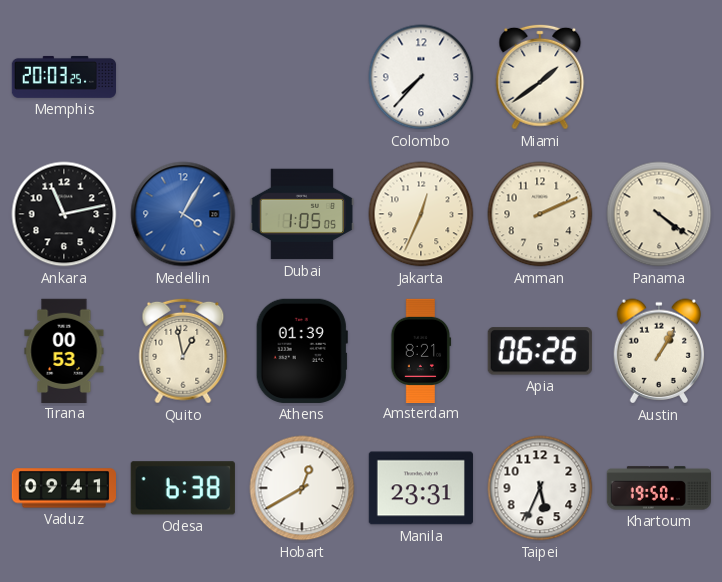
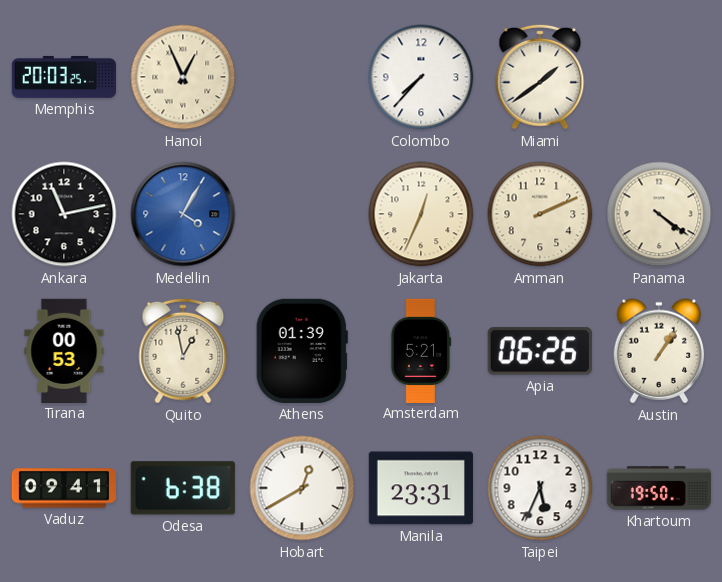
Hanoi: none -> 12:56 (183, 77)
Dubai: 1:05 -> none (301, 214)
Amsterdam: 8:21 -> 5:21 (421, 350)
Austin: 1:05 -> 1:06 (659, 351)
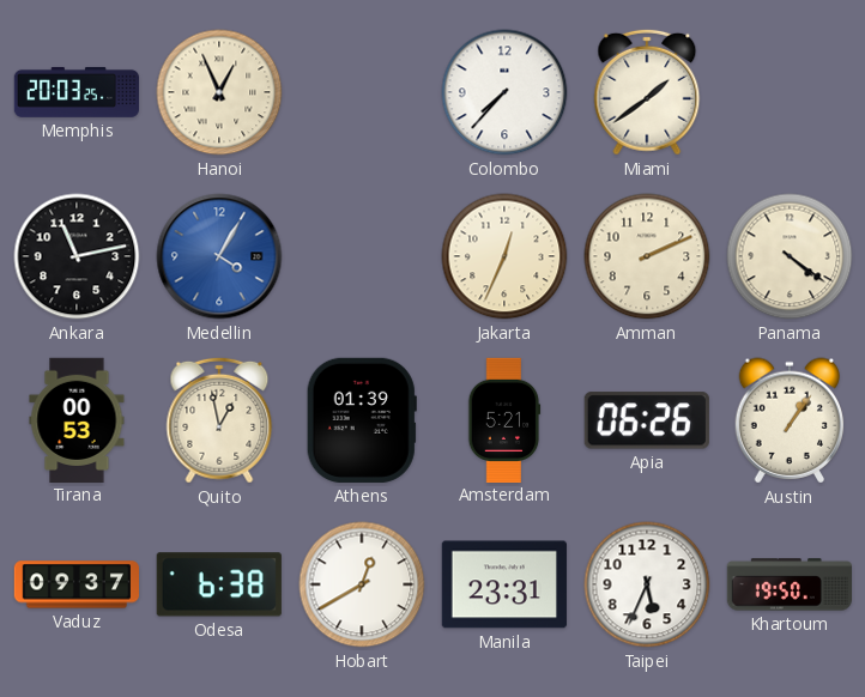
Vaduz: 09:41 -> 09:37 (75, 584)
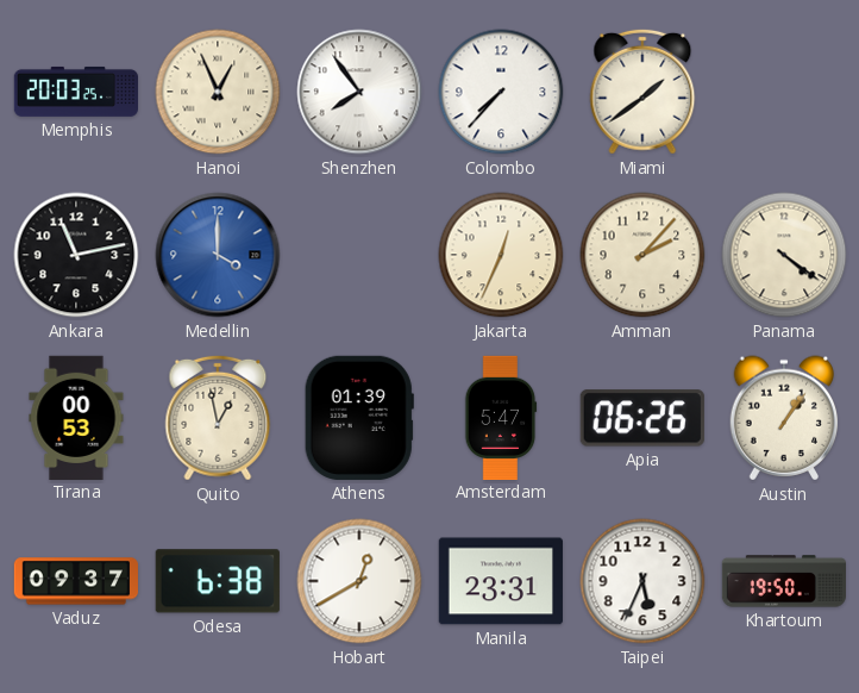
Shenzhen: none -> 7:54 (359, 92)
Medellin: 4:05 -> 4:00 (218, 255)
Amman: 2:11 -> 2:07 (642, 255)
Amsterdam: 5:21 -> 5:47 (501, 417)
